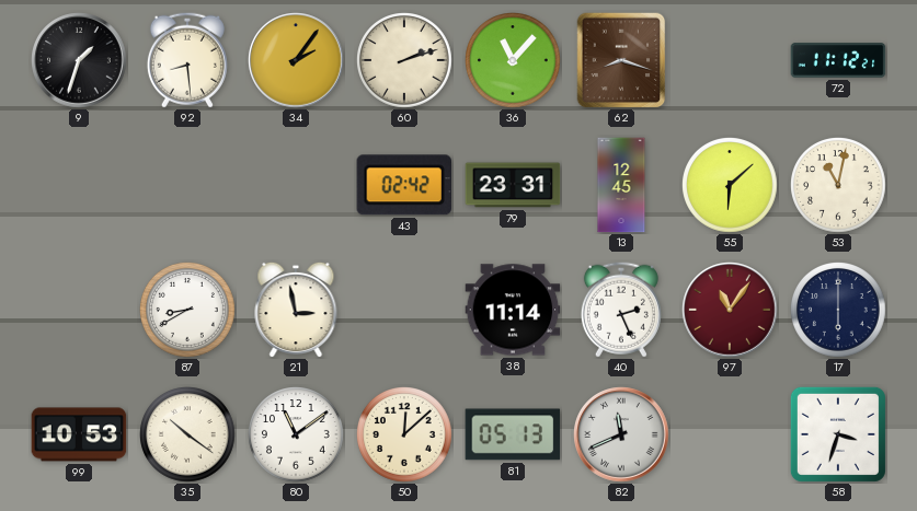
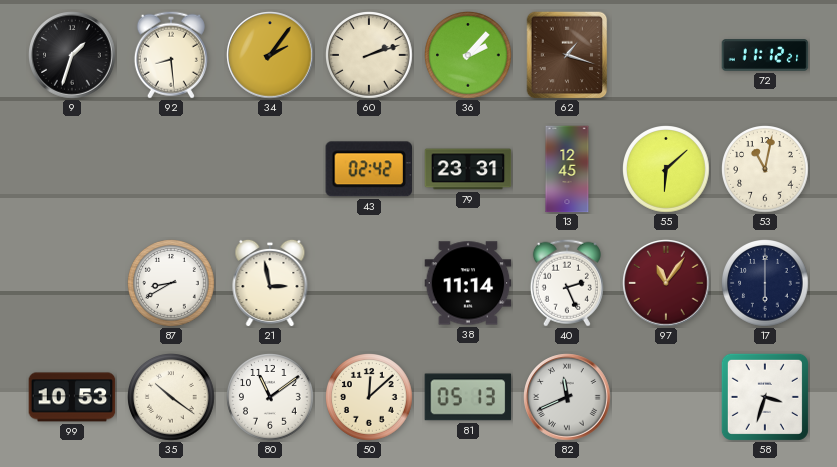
36: 11:07 -> 2:07 (469, 56)
62: 8:18 -> 1:18 (567, 55)
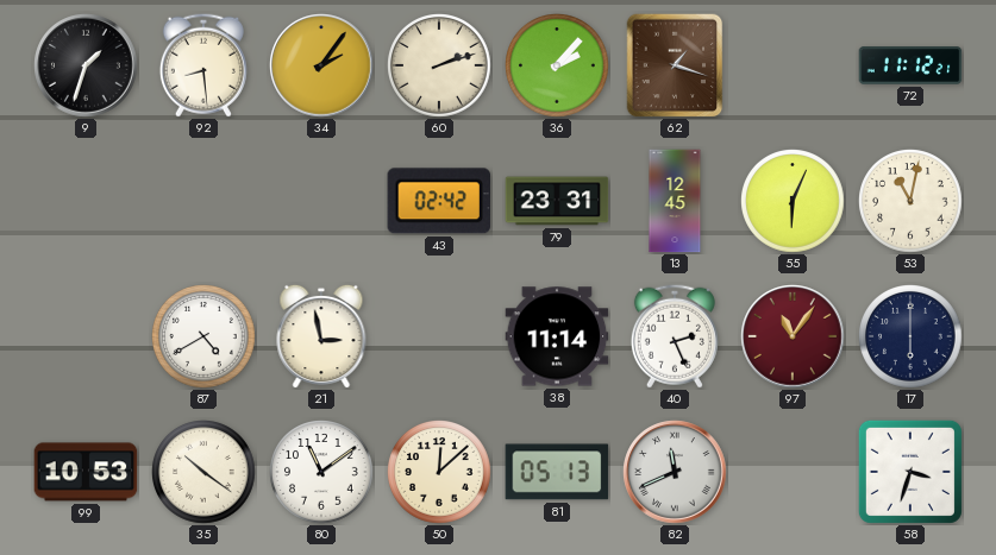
55: 6:08 -> 6:04 (794, 202)
87: 8:40 -> 4:40 (205, 338)
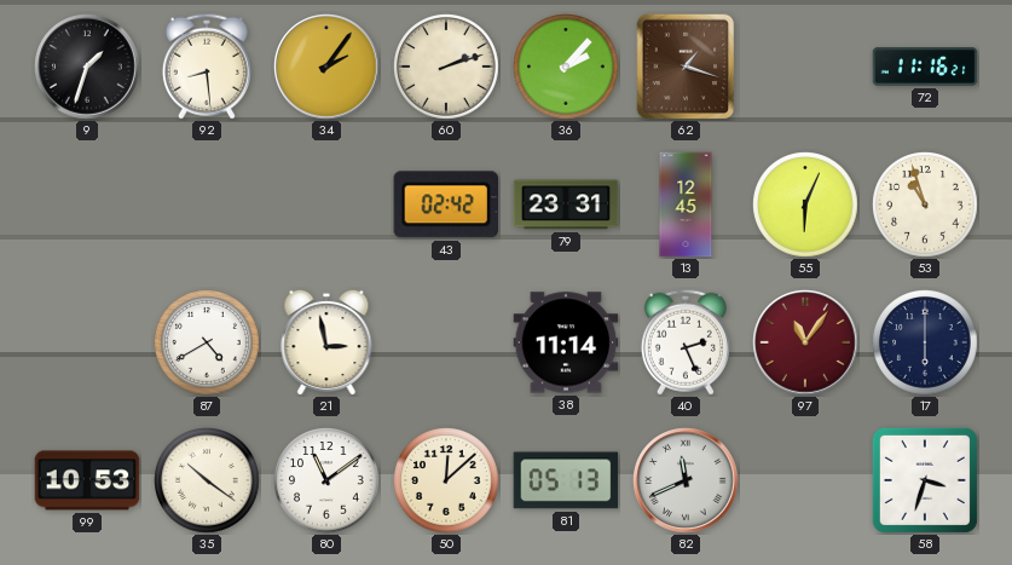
72: 11:12 -> 11:16 (925, 67)
53: 11:02 -> 10:57 (926, 206)
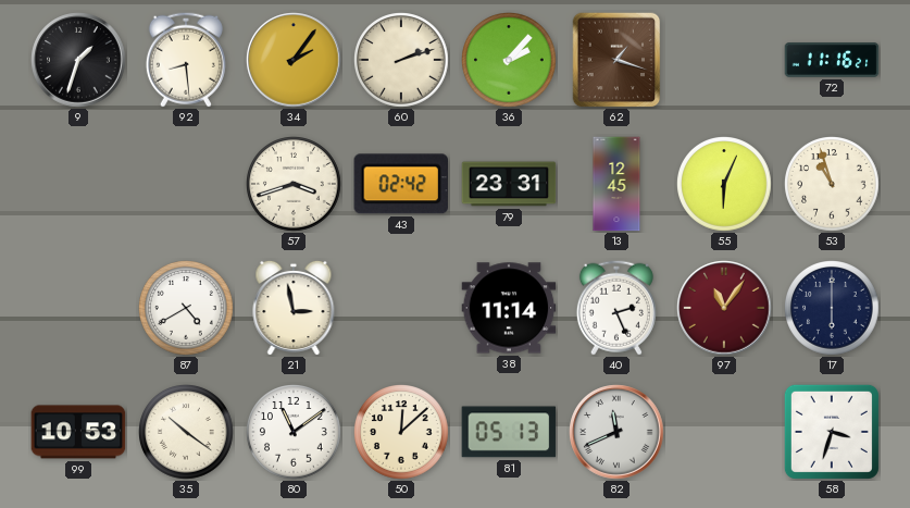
57: none -> 3:42 (295, 185)
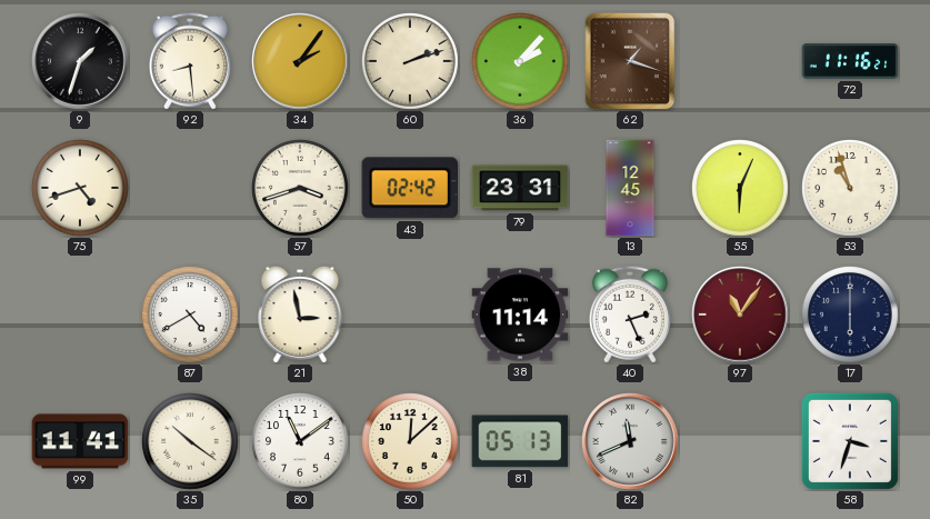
75: none -> 4:42 (81, 189)
99: 10:53 -> 11:41 (80, 441)
